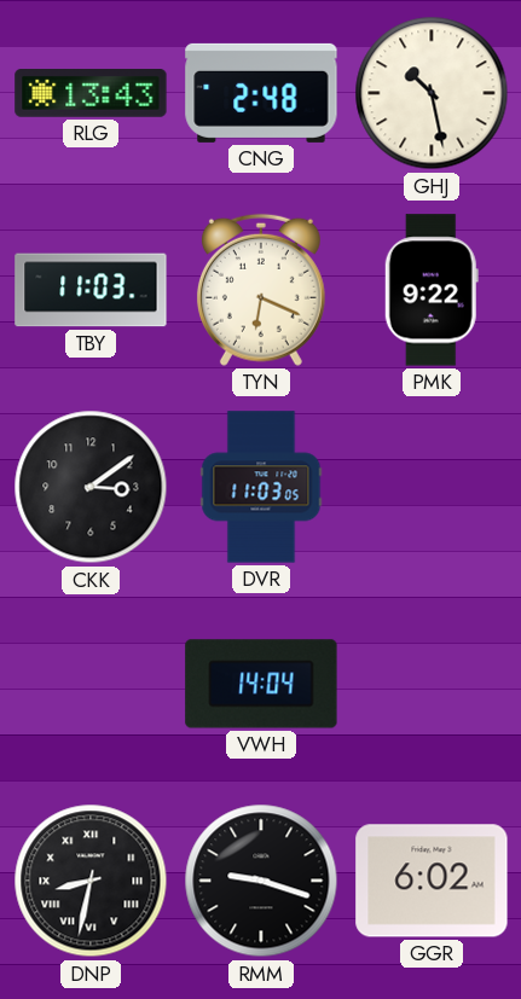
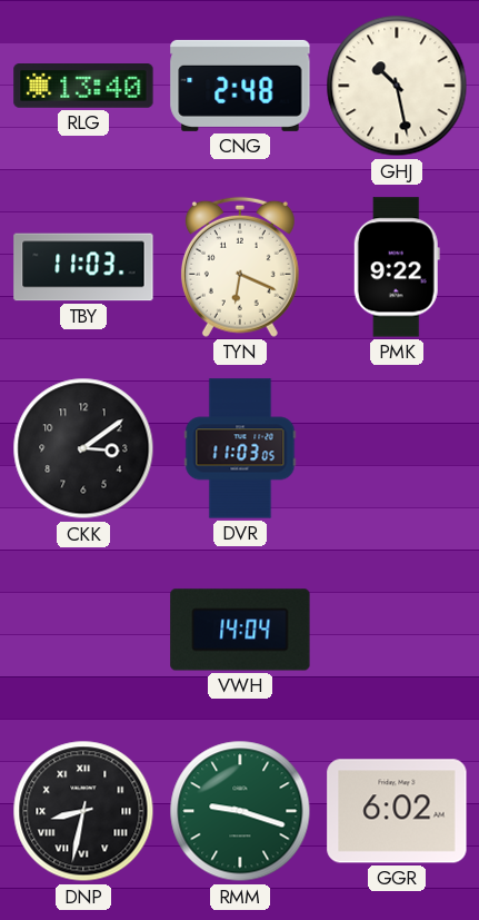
RLG: 13:43 -> 13:40 (83, 87)
RMM dial: black -> green (240, 811)
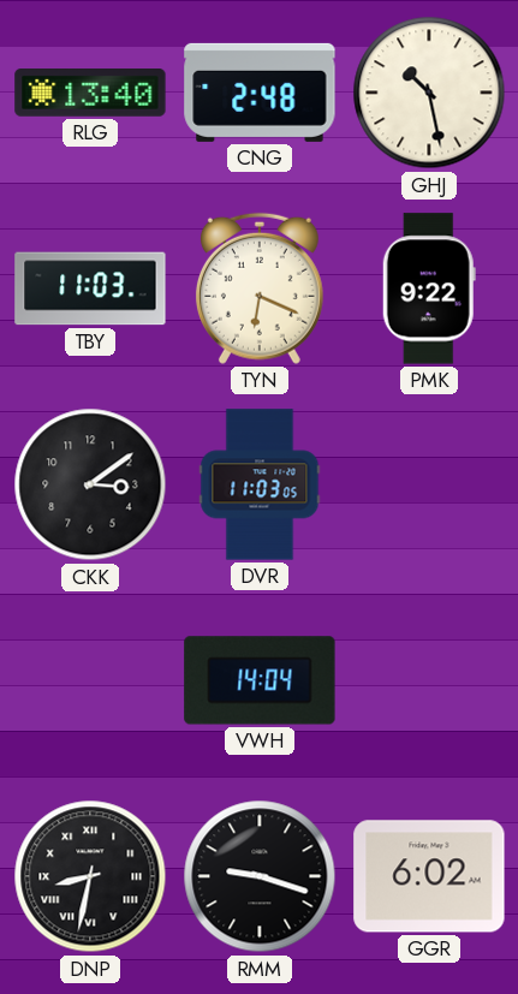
RMM dial: green -> black (260, 876)
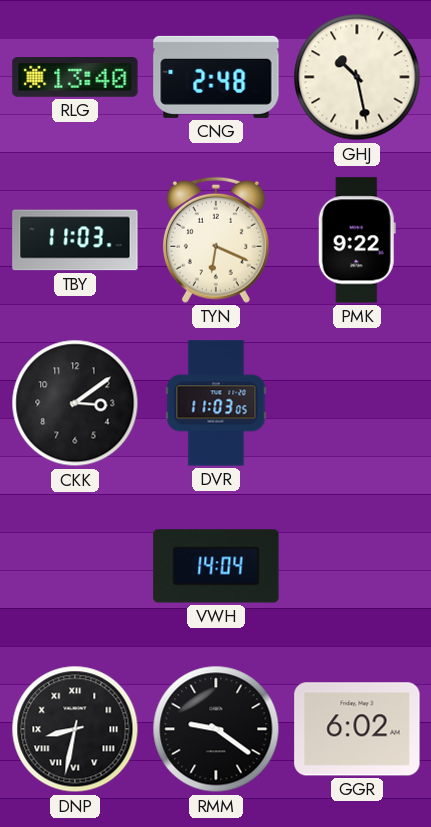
RMM: 9:18 -> 9:21 (216, 729)
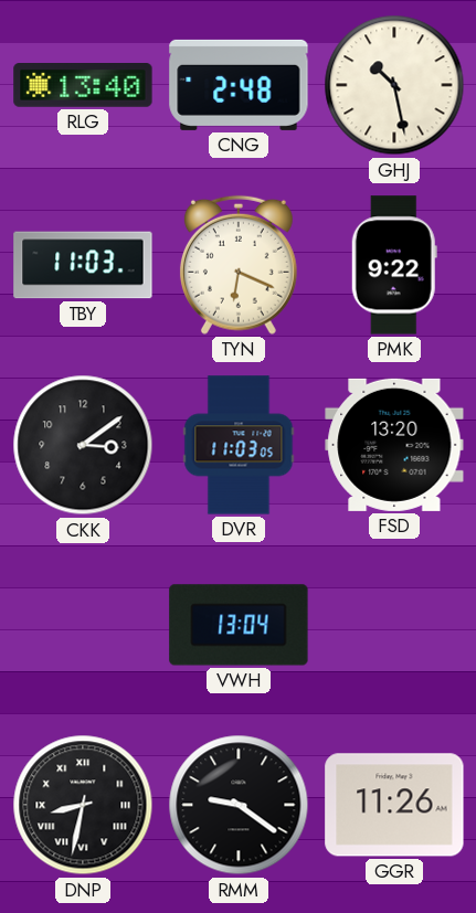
FSD: none -> 13:20 (394, 445)
VWH: 14:04 -> 13:04 (239, 625)
GGR: 6:02 -> 11:26 (394, 805)
